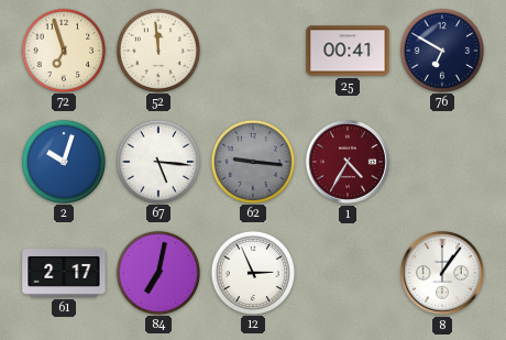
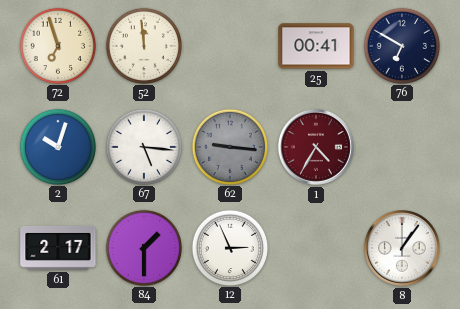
84: 7:02 -> 1:30 (143, 247)
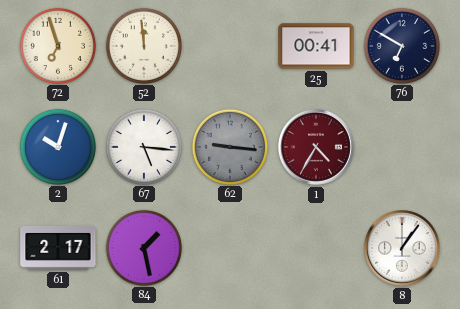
84: 1:30 -> 1:28 (143, 247)
12: 2:56 -> none (229, 247)
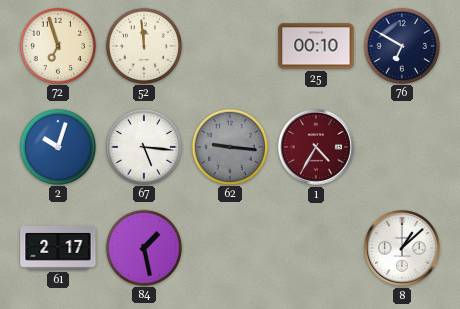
25: 00:41 -> 00:10 (316, 46)
8: 1:06 -> 1:08 (402, 248)
